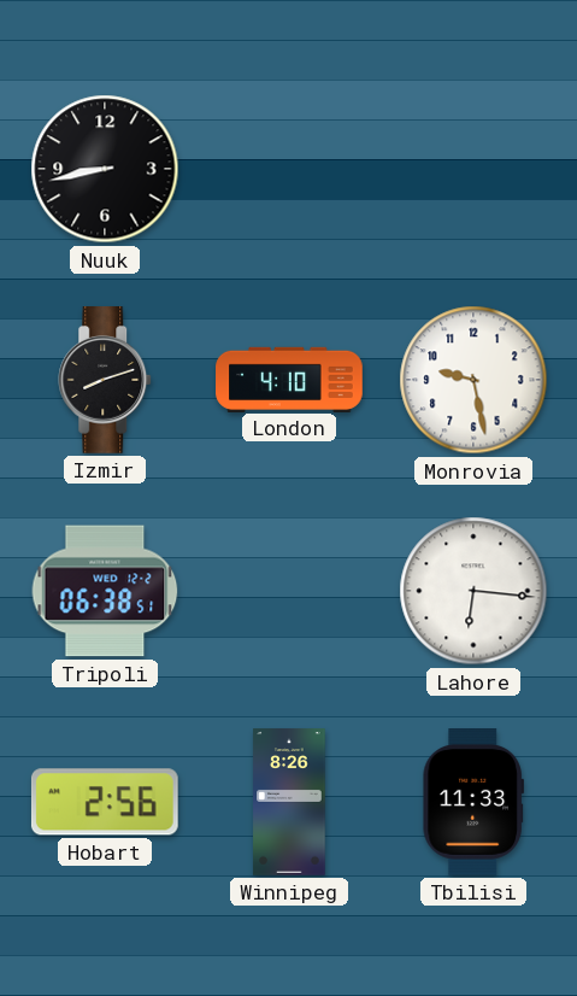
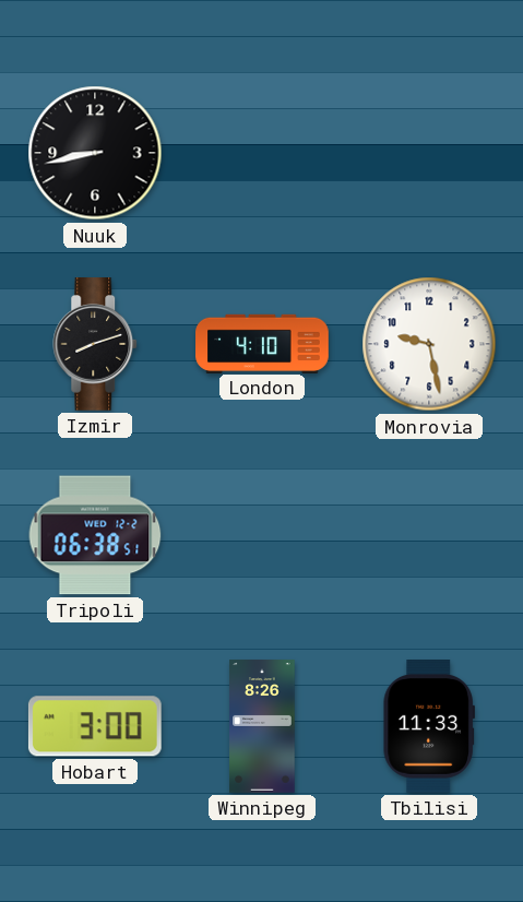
Lahore: 6:16 -> none (473, 591)
Hobart: 2:56 -> 3:00 (95, 726)
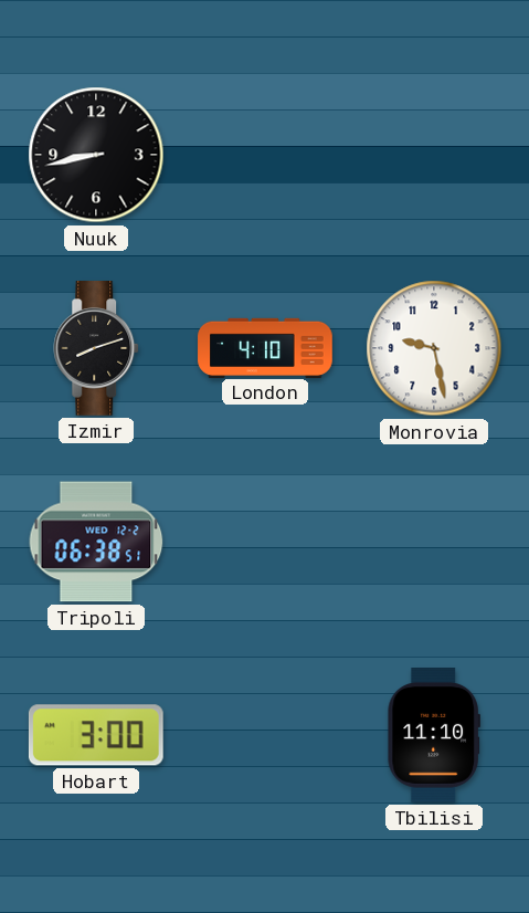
Winnipeg: 8:26 -> none (262, 726)
Tbilisi: 11:33 -> 11:10 (433, 736)
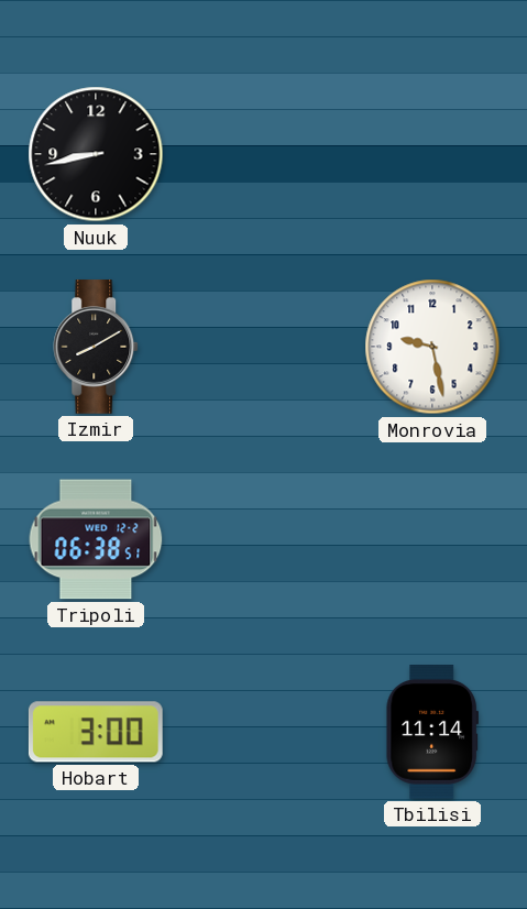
Izmir: 8:12 -> 8:10 (97, 347)
London: 4:10 -> none (265, 347)
Tbilisi: 11:10 -> 11:14 (431, 733)
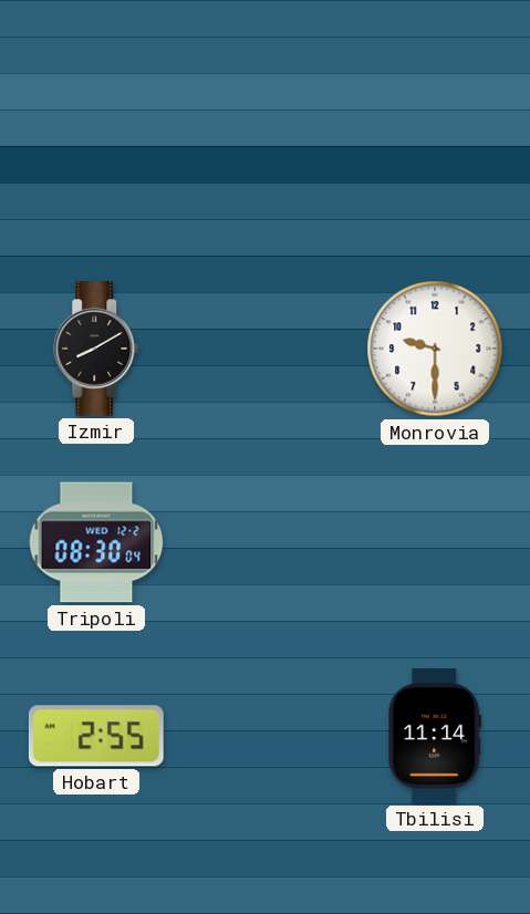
Nuuk: 8:43 -> none (96, 154)
Monrovia: 9:28 -> 9:30 (435, 349)
Tripoli: 06:38 -> 08:30 (96, 542)
Hobart: 3:00 -> 2:55 (96, 736)
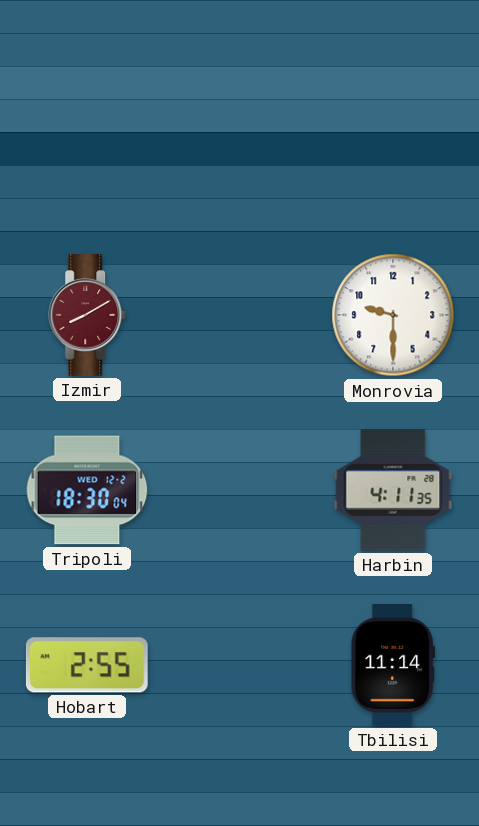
Izmir dial: black -> burgundy (88, 315)
Tripoli: 08:30 -> 18:30 (87, 490)
Harbin: none -> 4:11 (393, 490)
